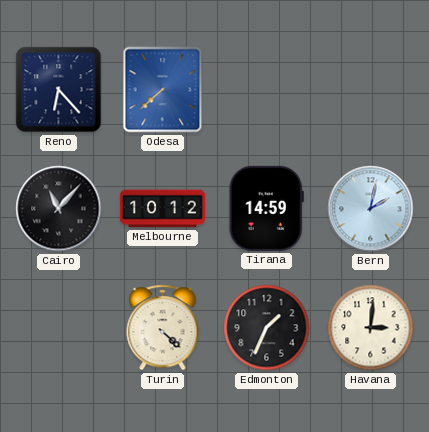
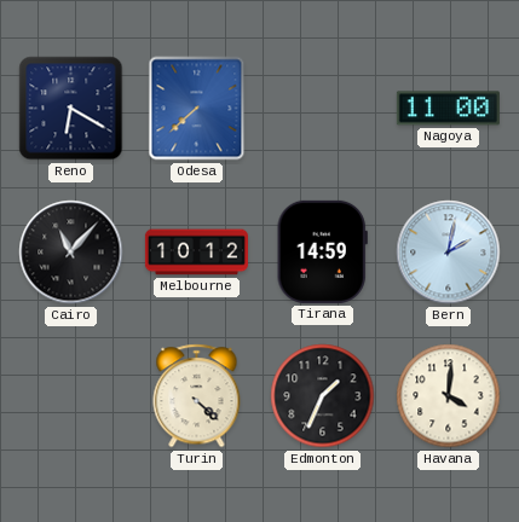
Reno: 6:23 -> 6:20 (71, 109)
Nagoya: none -> 11:00 (448, 109)
Havana: 3:01 -> 4:01 (449, 396)
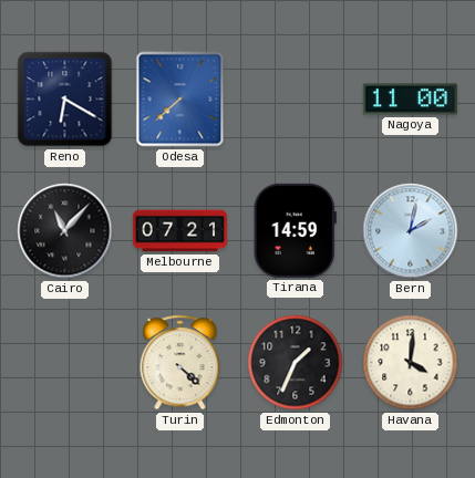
Melbourne: 10:12 -> 07:21 (179, 231)
